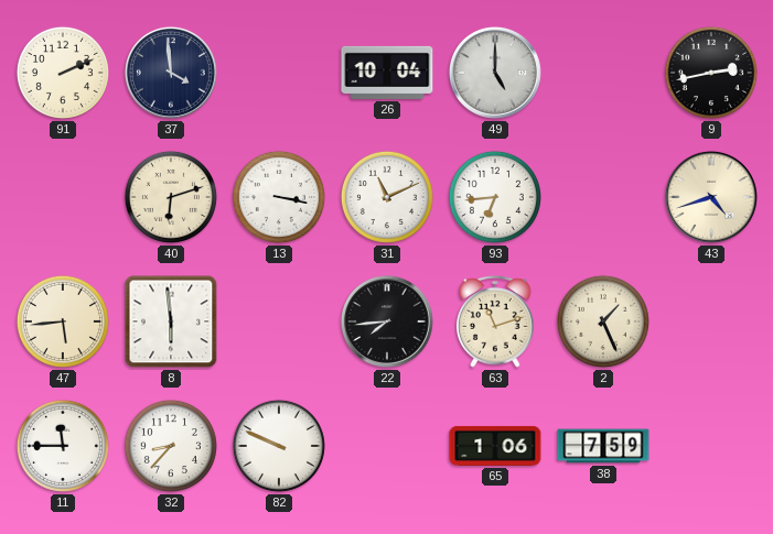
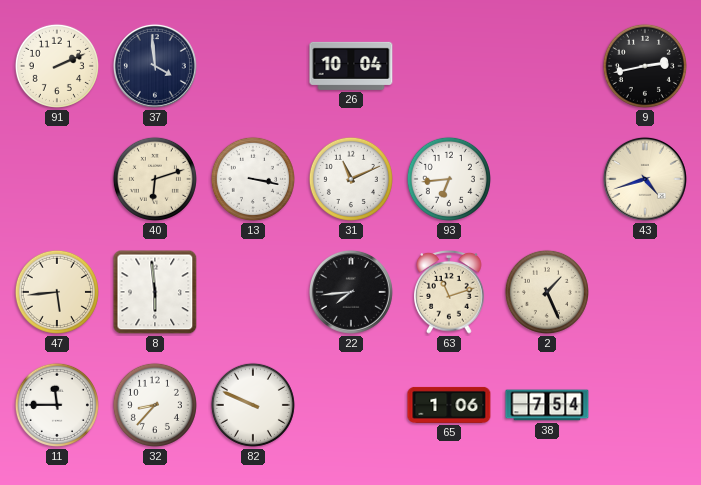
49: 5:00 -> none (495, 73)
38: 7:59 -> 7:54 (547, 405)
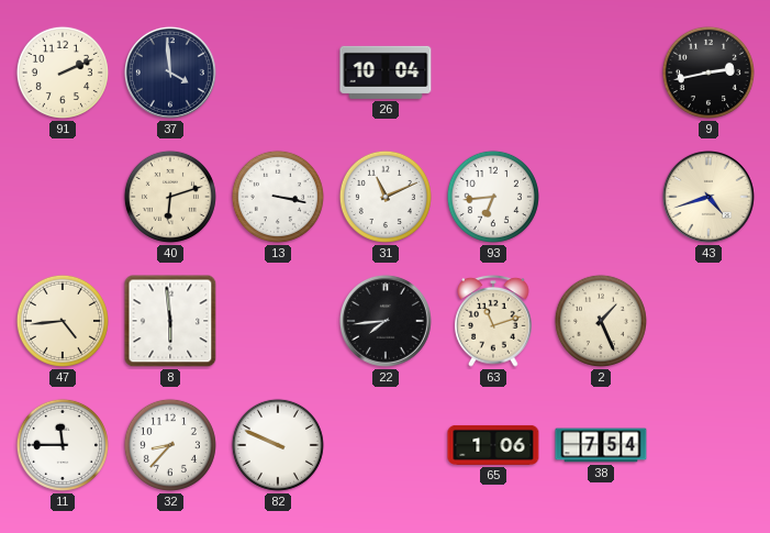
47: 5:44 -> 4:44 (63, 321)
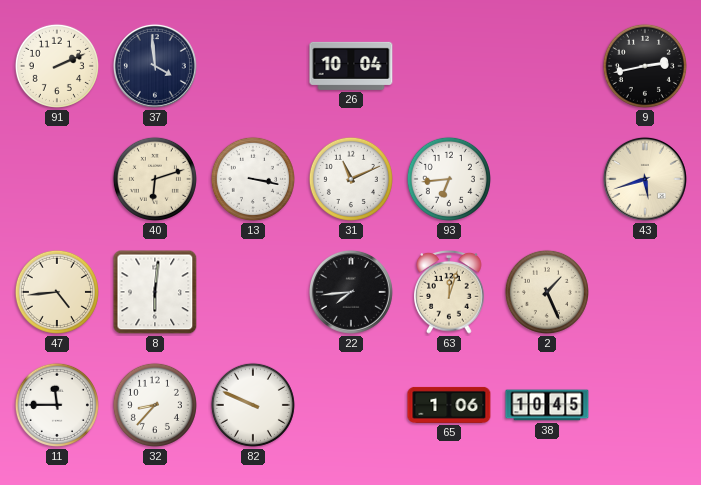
43: 4:42 -> 5:42 (645, 179)
8: 5:59 -> 6:01 (155, 292)
63: 11:12 -> 12:03 (449, 293)
38: 7:54 -> 10:45 (547, 405)
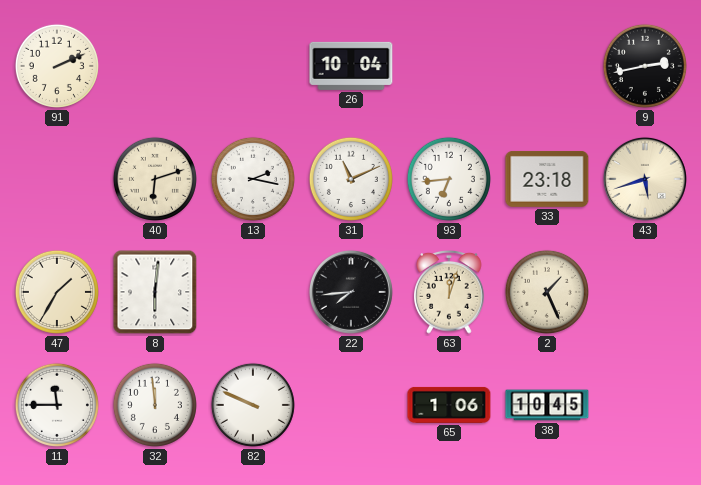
37: 3:59 -> none (155, 66)
13: 3:17 -> 2:17 (253, 179)
33: none -> 23:18 (547, 179)
47: 4:44 -> 1:35 (57, 292)
32: 8:37 -> 11:59 (155, 405)
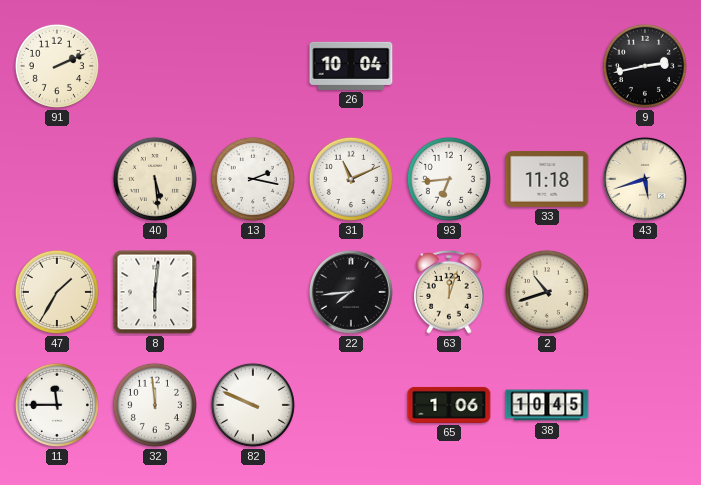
40: 6:12 -> 5:29 (155, 179)
33: 23:18 -> 11:18 (547, 179)
2: 1:26 -> 10:42 (547, 292)
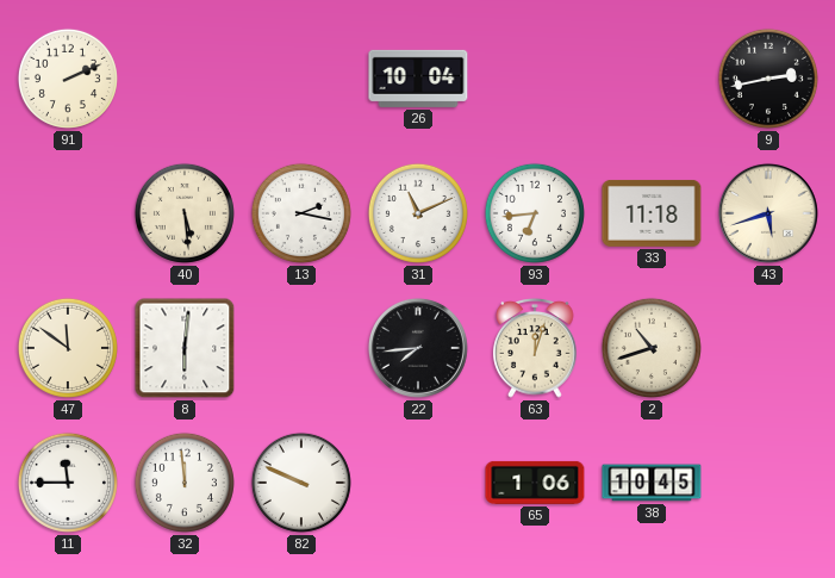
47: 1:35 -> 11:51 (68, 348)
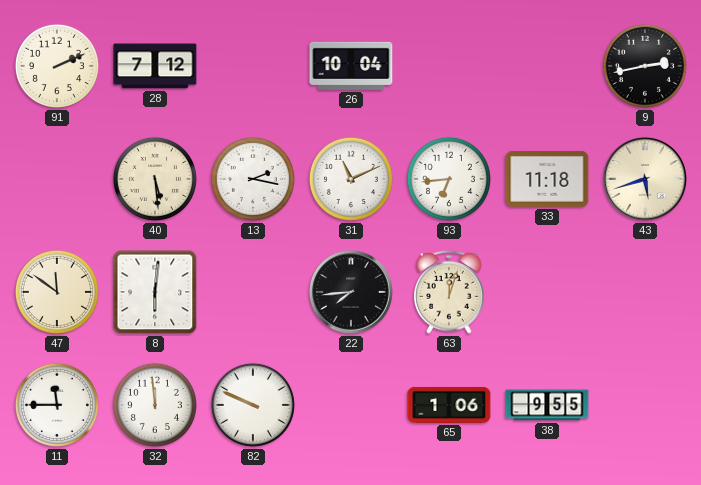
28: none -> 7:12 (155, 66)
2: 10:42 -> none (652, 348)
38: 10:45 -> 9:55 (547, 405)
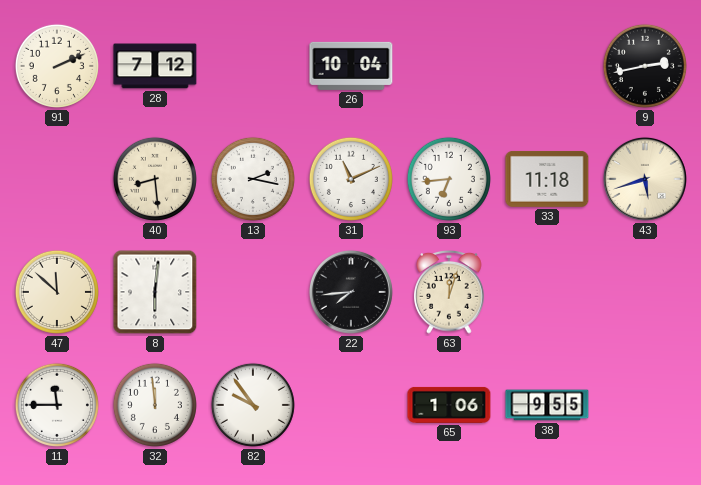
40: 5:29 -> 8:29 (155, 179)
47: 11:51 -> 11:52 (57, 292)
82: 9:49 -> 9:54 (253, 405)
